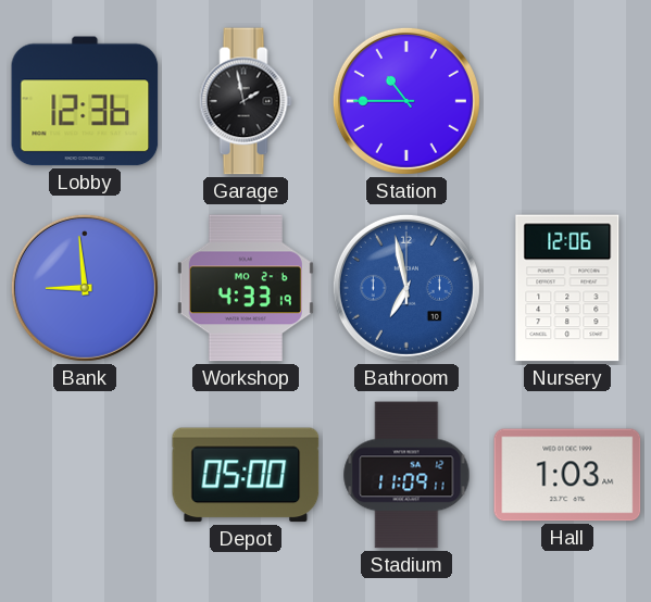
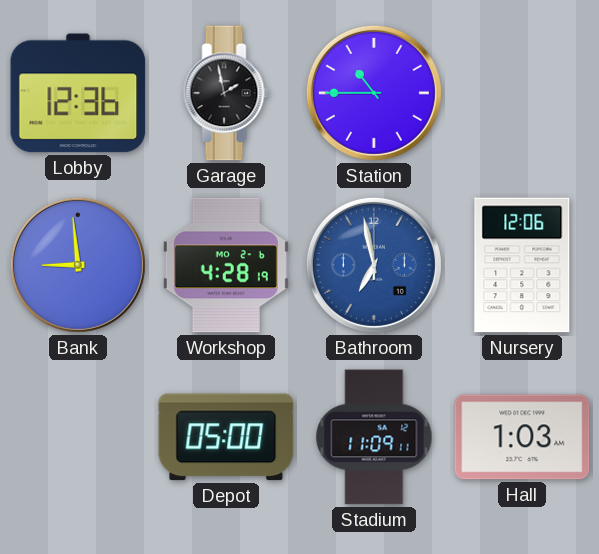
Workshop: 4:33 -> 4:28 (226, 265)
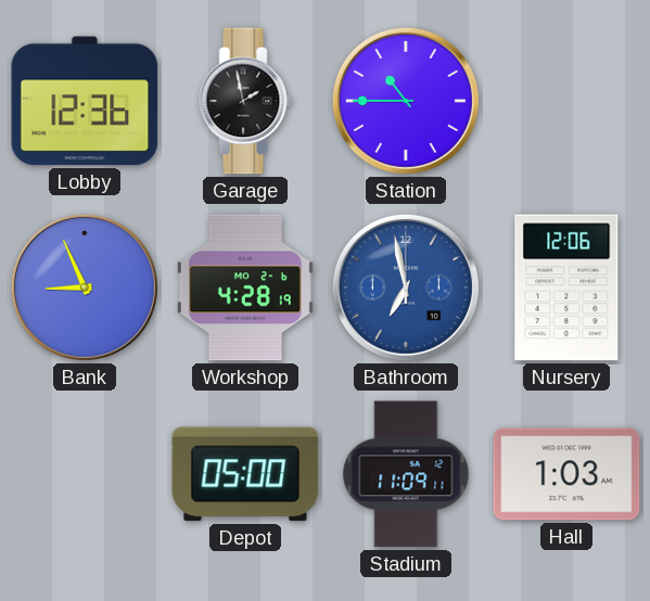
Bank: 8:59 -> 8:56 (85, 287)
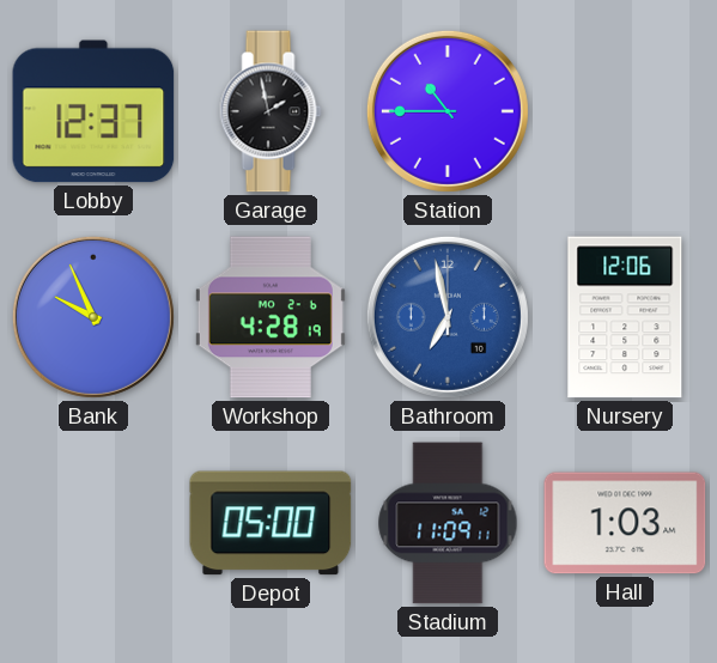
Lobby: 12:36 -> 12:37 (93, 111)
Bank: 8:56 -> 9:56 (93, 317)
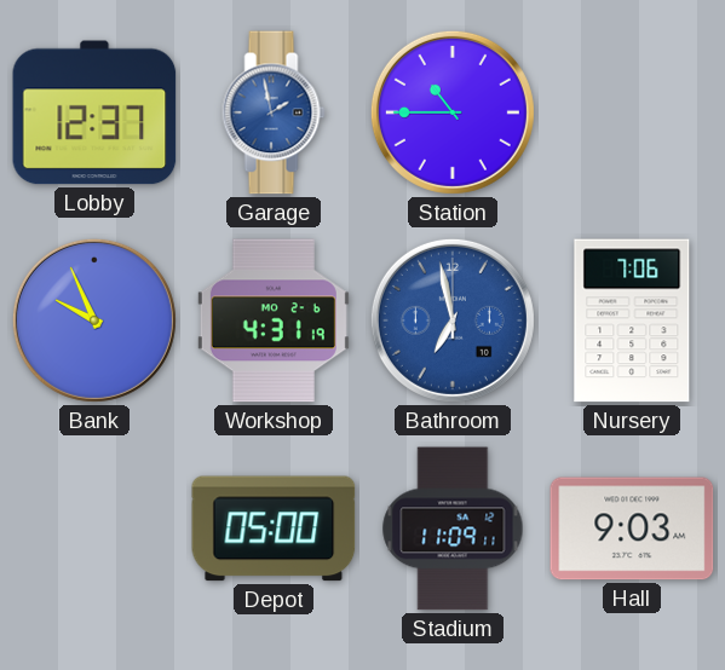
Garage dial: black -> blue (274, 112)
Workshop: 4:28 -> 4:31 (274, 320)
Nursery: 12:06 -> 7:06 (632, 320)
Hall: 1:03 -> 9:03 (632, 529)
